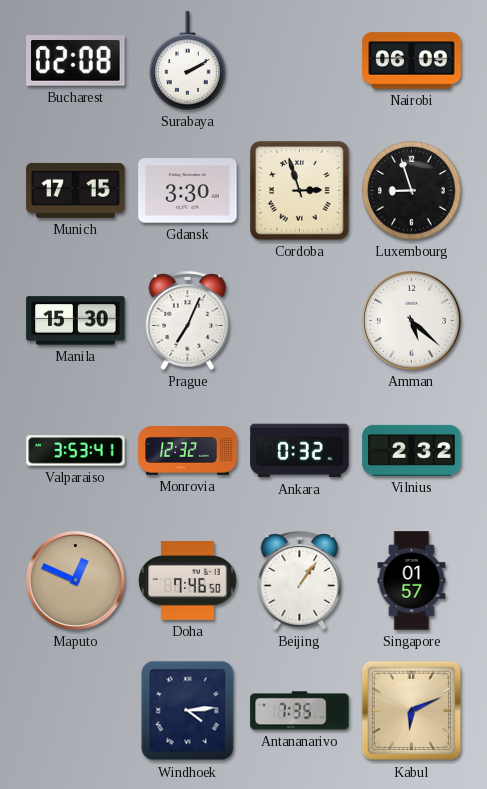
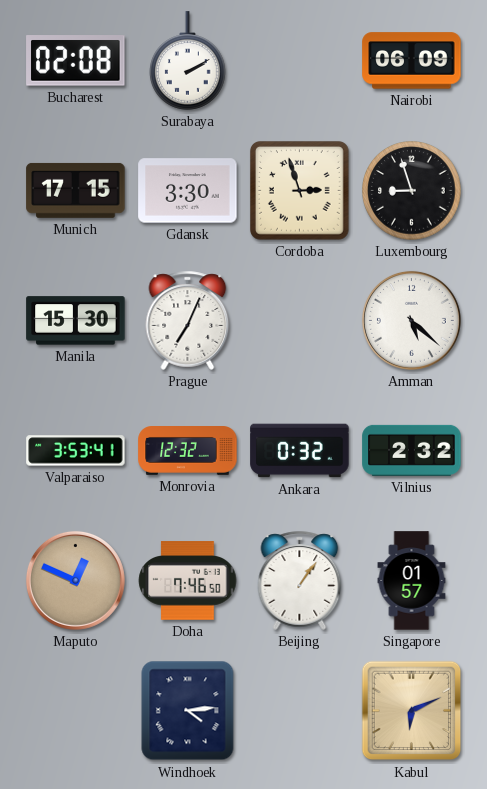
Antananarivo: 7:35 -> none (300, 711)
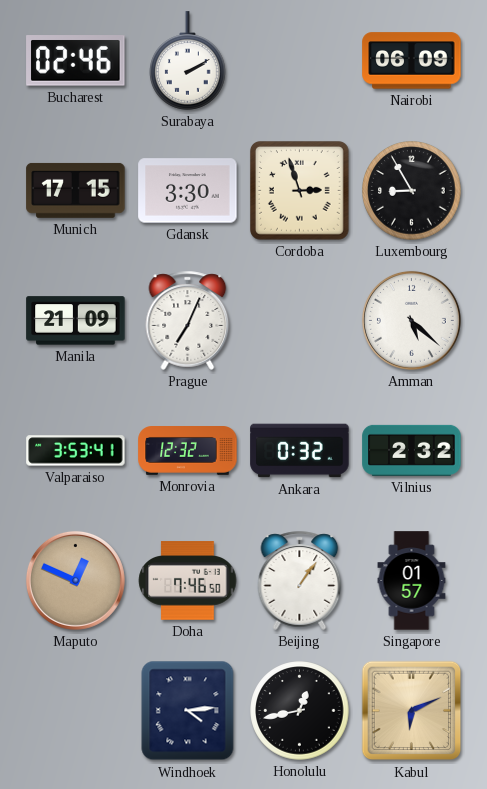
Bucharest: 02:08 -> 02:46 (76, 61)
Luxembourg: 8:57 -> 8:55 (412, 191)
Manila: 15:30 -> 21:09 (76, 321)
Honolulu: none -> 12:43 (300, 711)
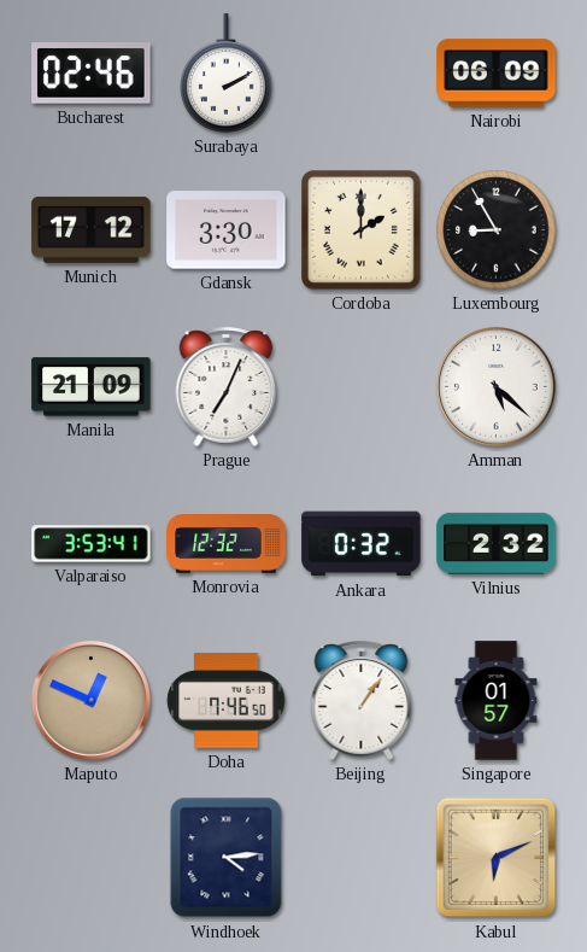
Munich: 17:15 -> 17:12 (92, 229)
Cordoba: 2:57 -> 2:00 (360, 229)
Honolulu: 12:43 -> none (300, 711)
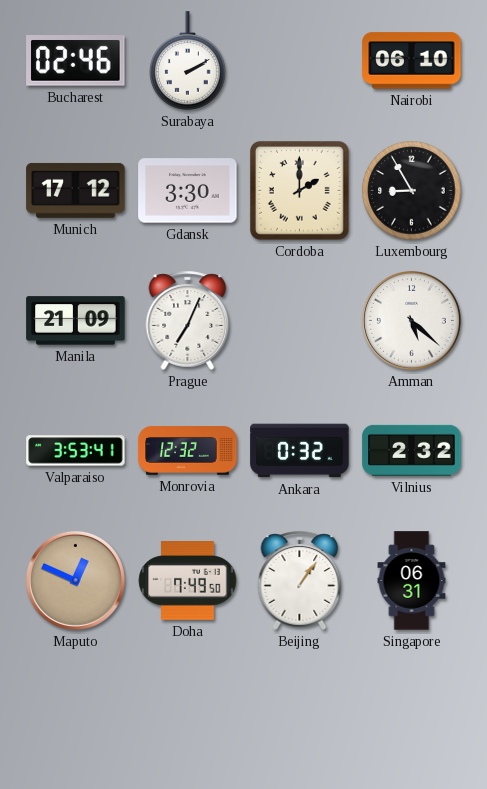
Nairobi: 06:09 -> 06:10 (412, 61)
Doha: 7:46 -> 7:49 (188, 581)
Singapore: 01:57 -> 06:31 (412, 581)
Windhoek: 4:14 -> none (227, 858)
Kabul: 6:11 -> none (497, 858)
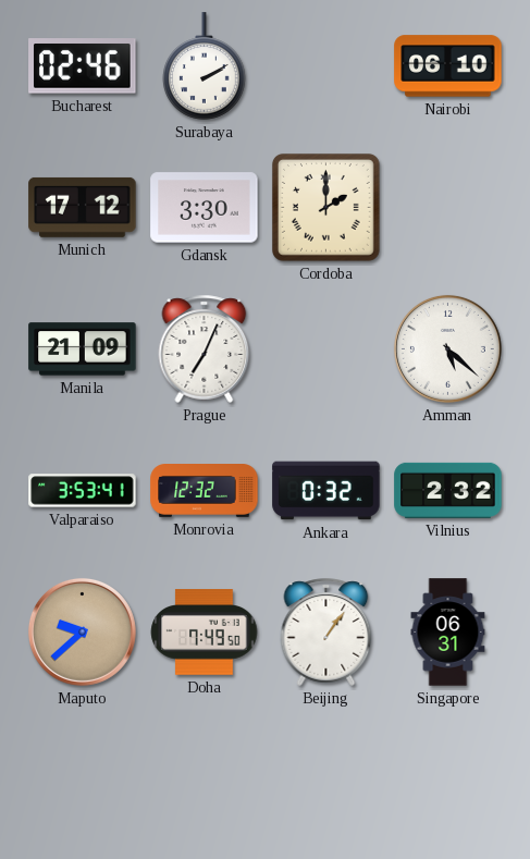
Luxembourg: 8:55 -> none (412, 191)
Maputo: 12:49 -> 9:38 (82, 631)
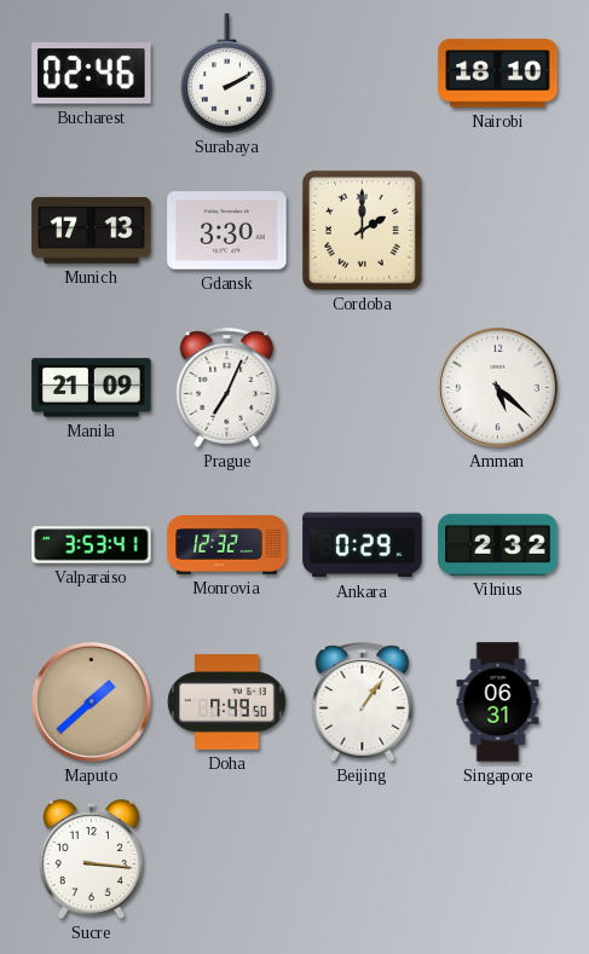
Nairobi: 06:10 -> 18:10 (498, 74)
Munich: 17:12 -> 17:13 (92, 230)
Ankara: 0:32 -> 0:29 (363, 545)
Maputo: 9:38 -> 1:38 (91, 701)
Sucre: none -> 3:16 (91, 858)
